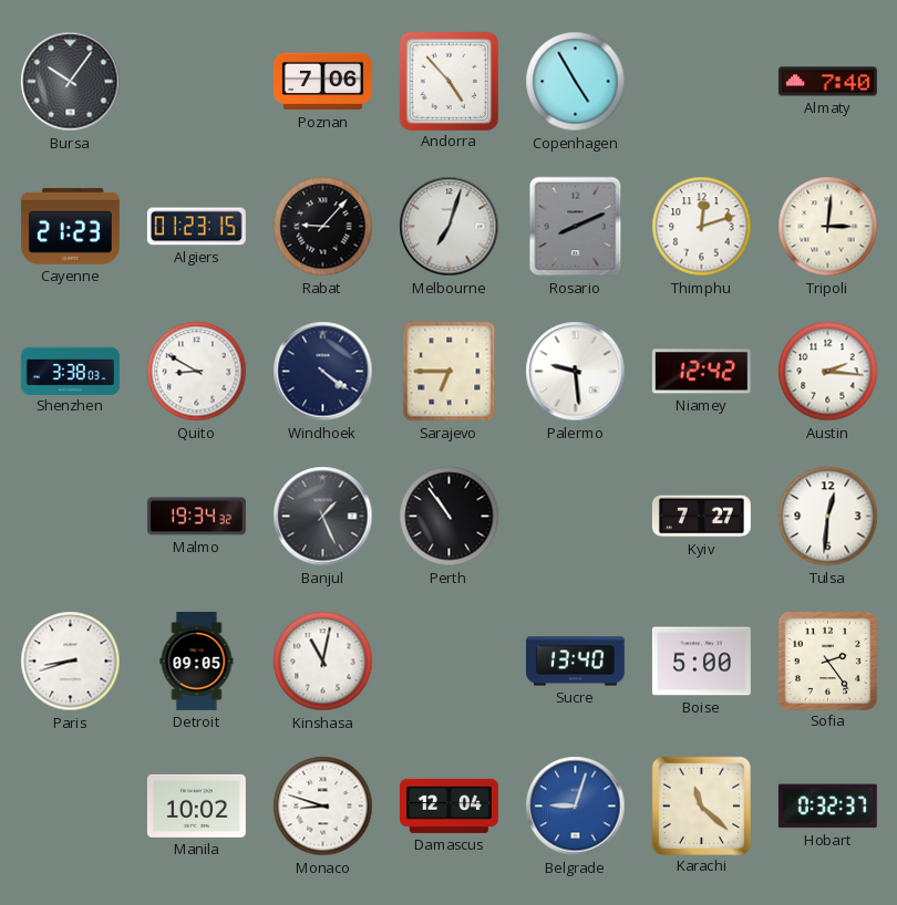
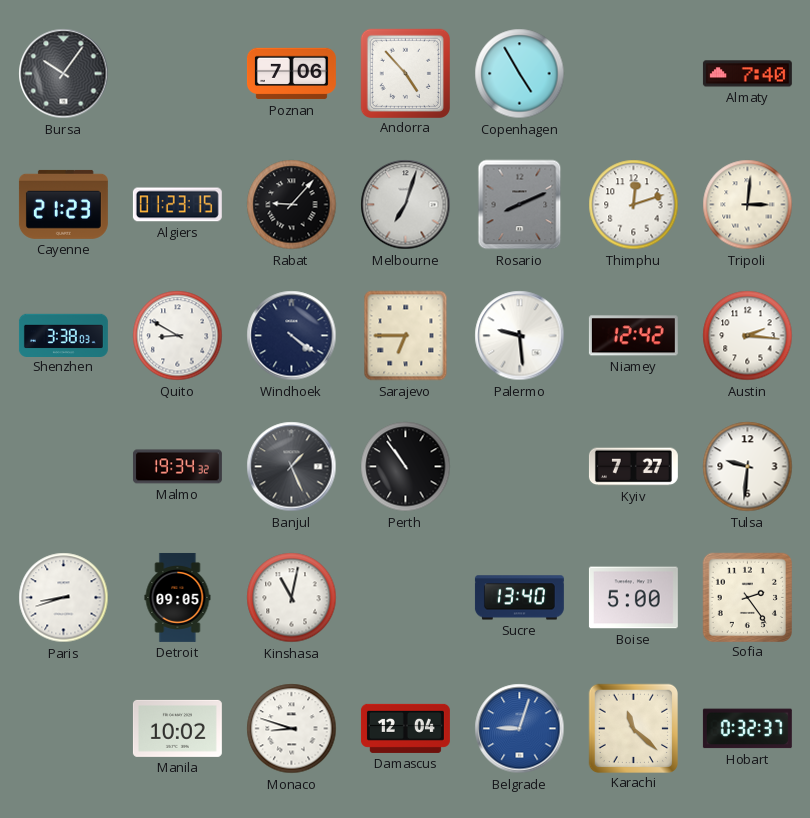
Tulsa: 12:31 -> 9:31 (748, 467)
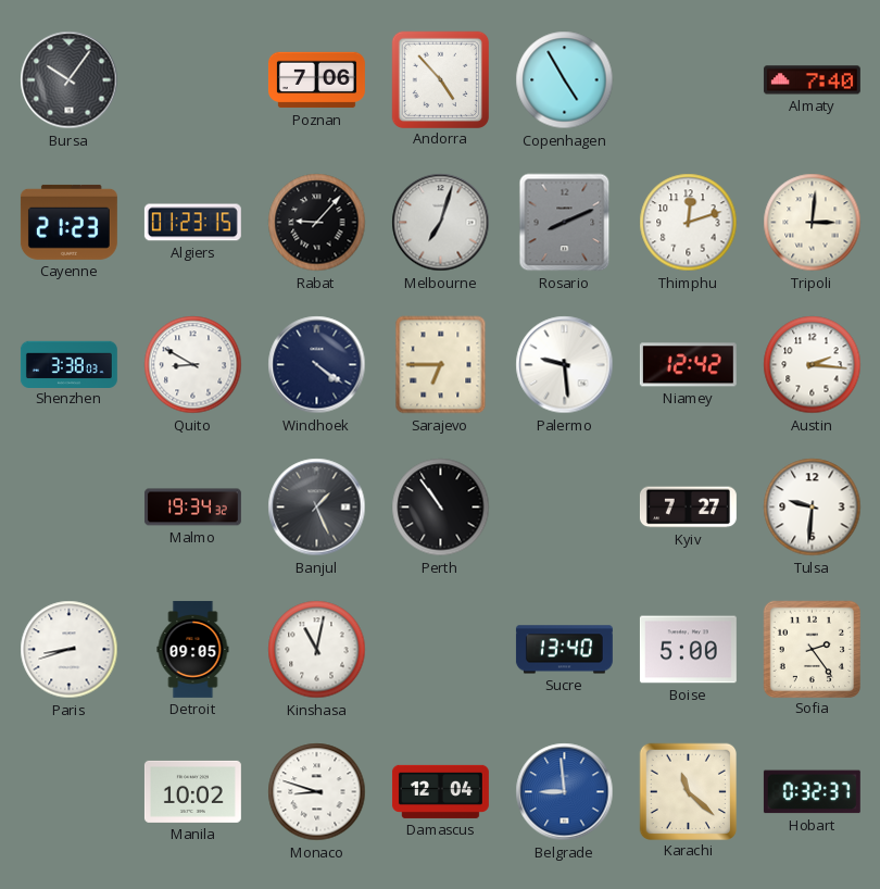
Belgrade: 9:03 -> 8:59 (565, 792)
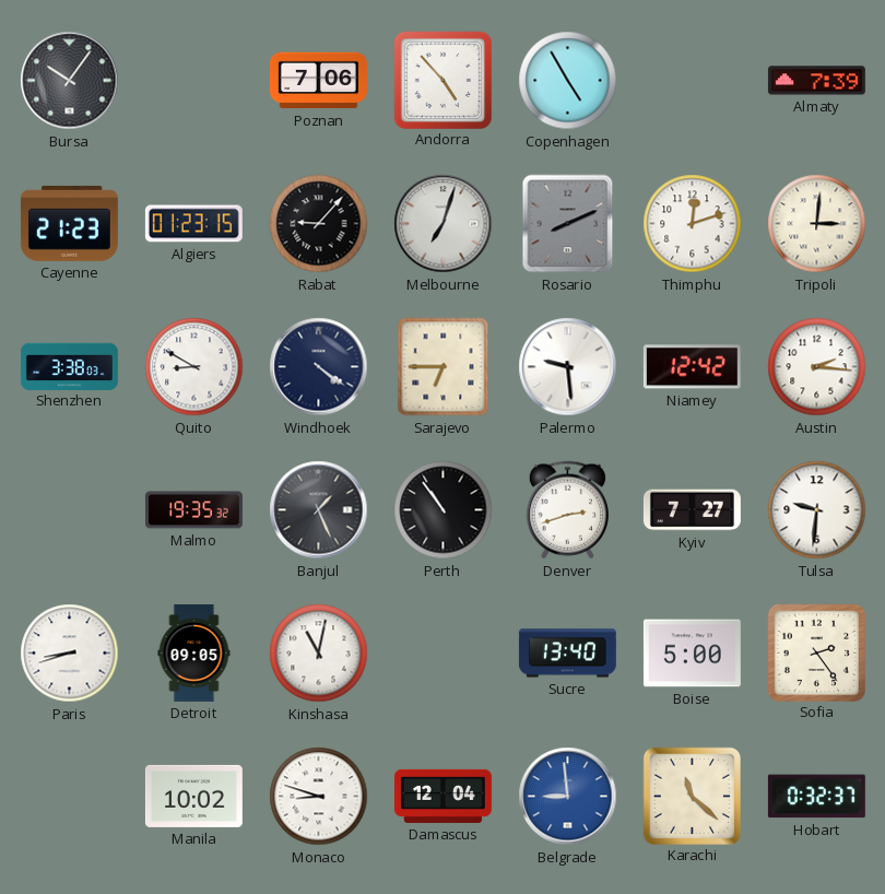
Almaty: 7:40 -> 7:39 (816, 81)
Malmo: 19:34 -> 19:35 (193, 510)
Denver: none -> 2:42 (567, 510)
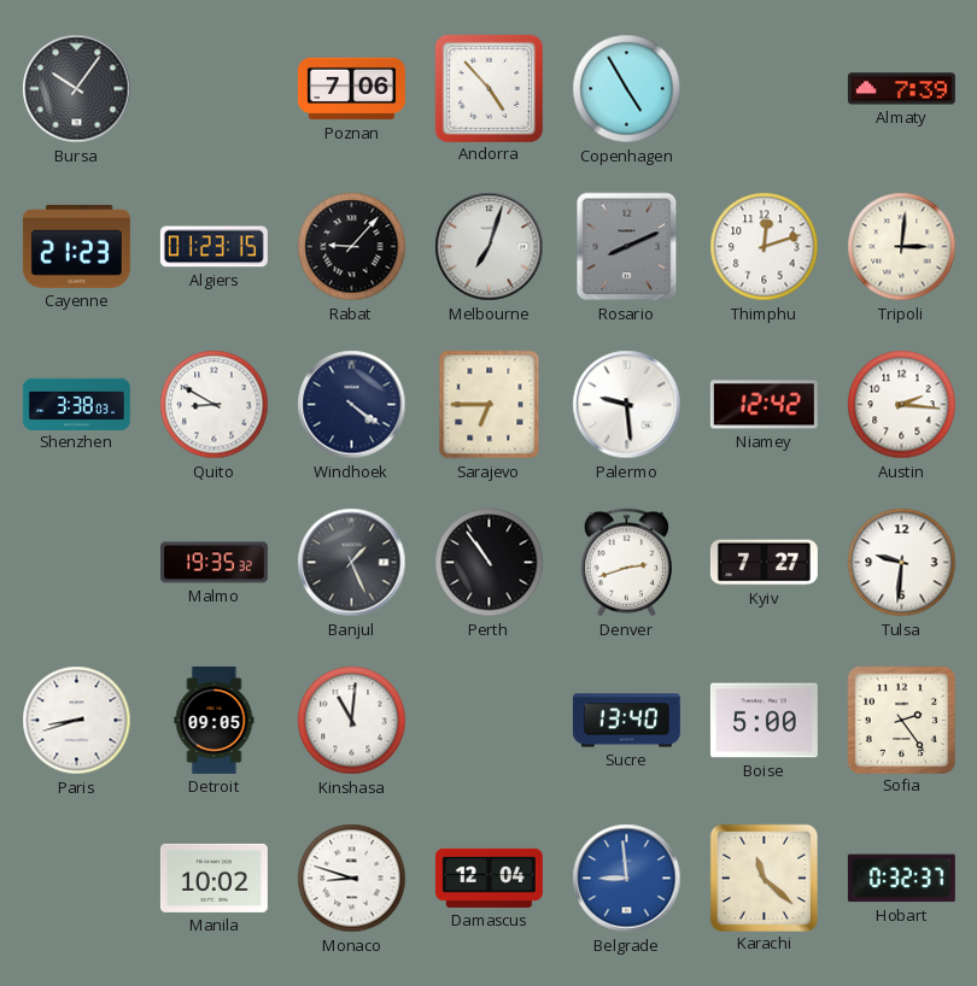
Kinshasa: 11:02 -> 11:01 (352, 721)
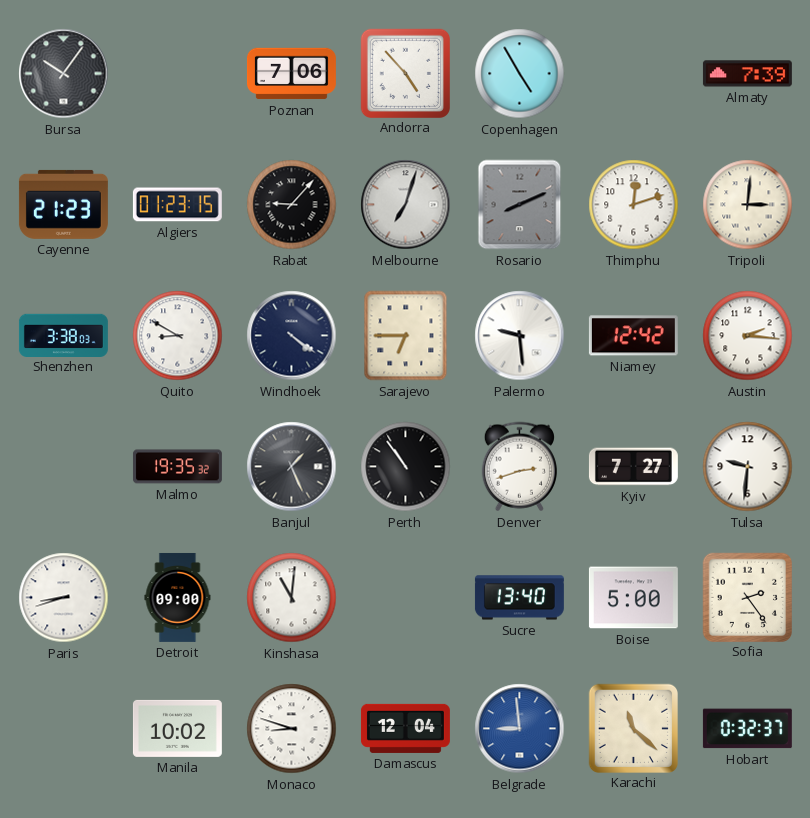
Detroit: 09:05 -> 09:00 (178, 597)
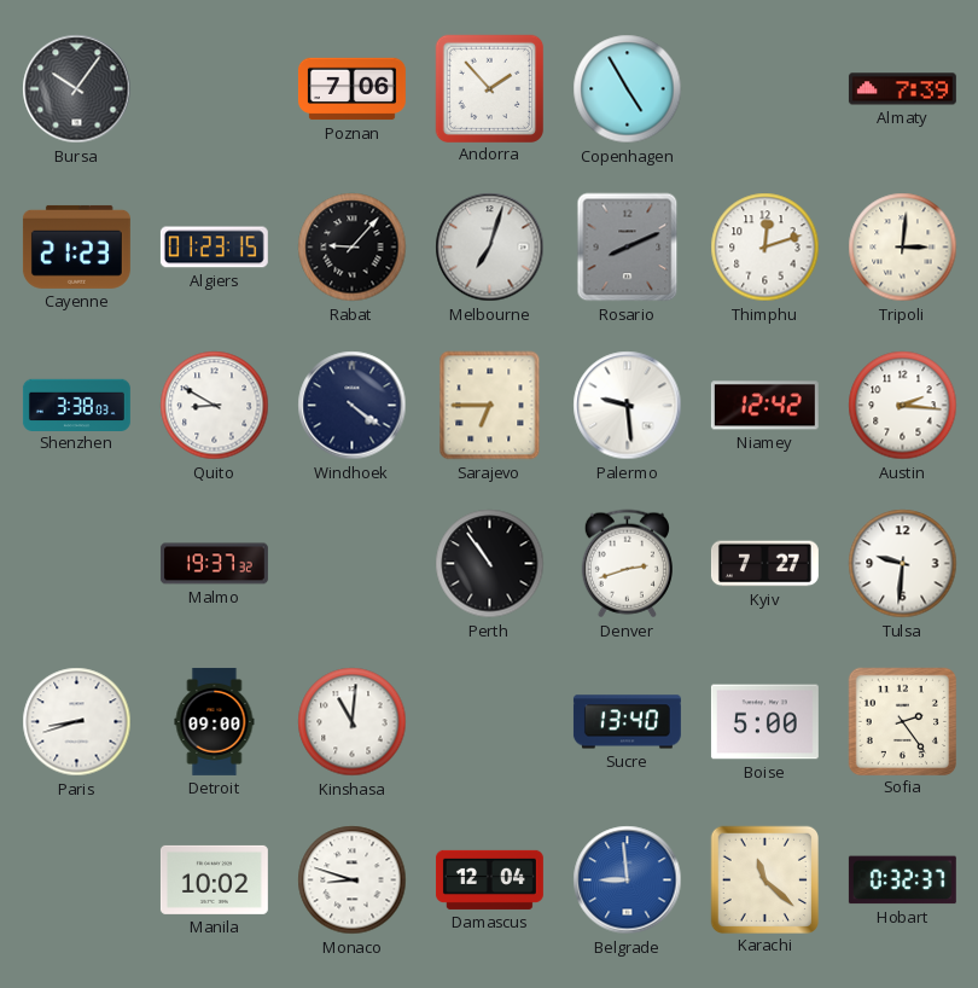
Andorra: 4:53 -> 1:53 (489, 88)
Malmo: 19:35 -> 19:37 (214, 564)
Banjul: 1:26 -> none (292, 467)
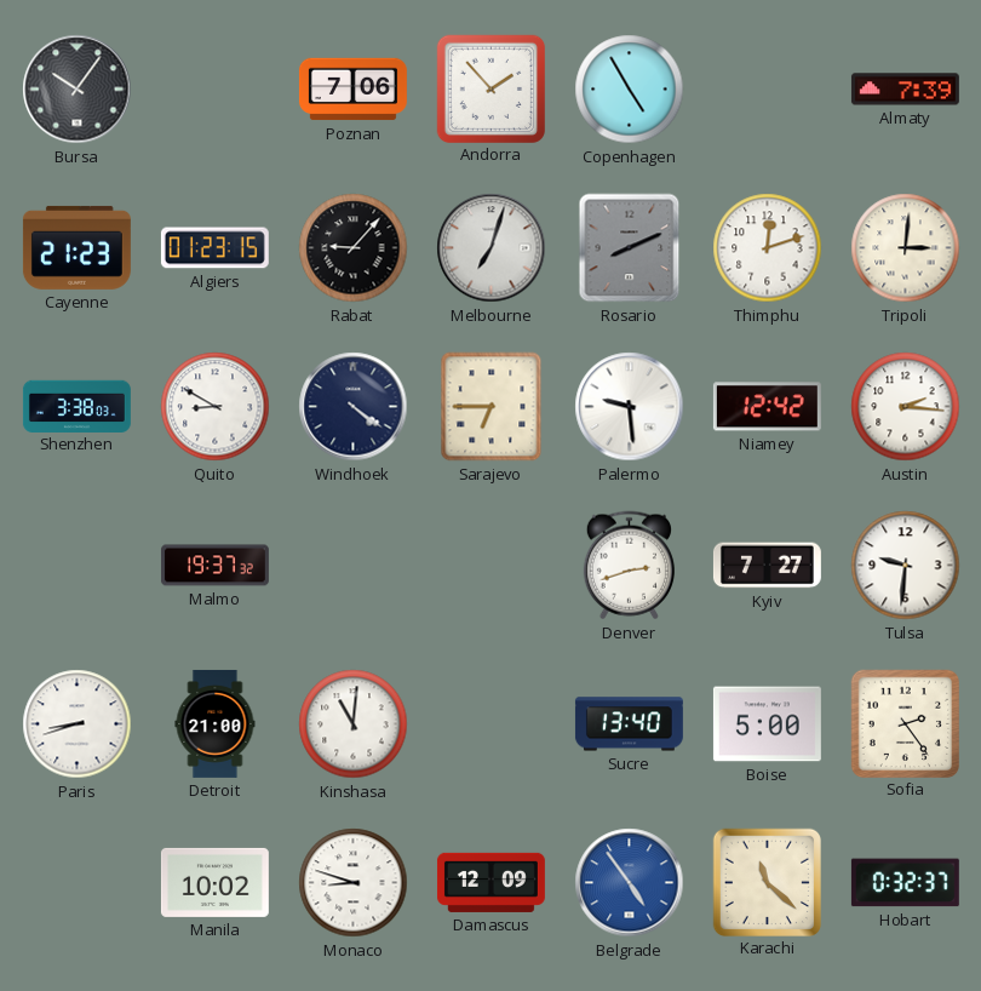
Perth: 10:54 -> none (490, 564)
Detroit: 09:00 -> 21:00 (216, 723)
Damascus: 12:04 -> 12:09 (490, 882)
Belgrade: 8:59 -> 4:54 (630, 883)
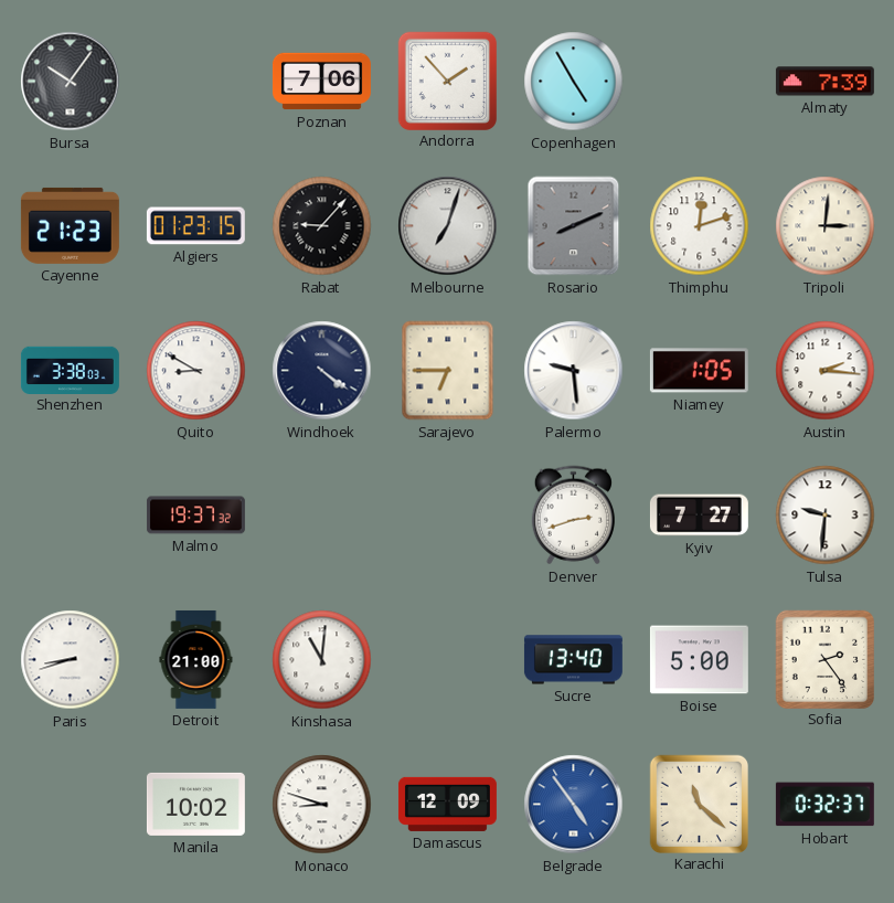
Niamey: 12:42 -> 1:05 (699, 371)
